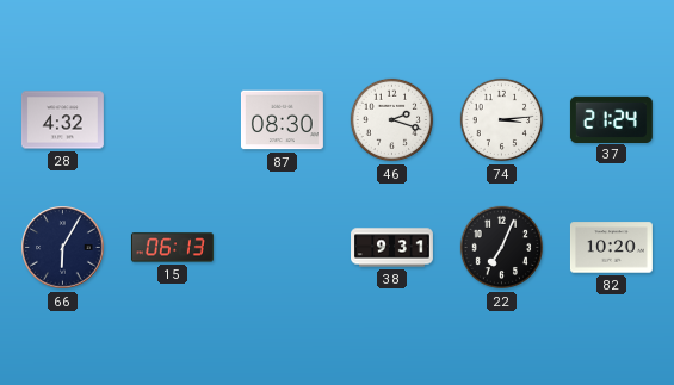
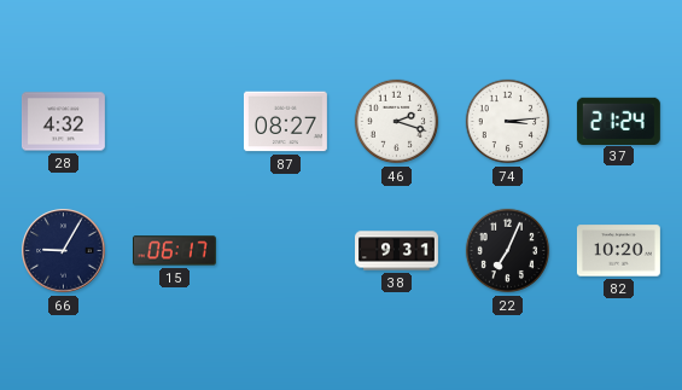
87: 08:30 -> 08:27 (285, 122)
66: 6:05 -> 9:05 (64, 251)
15: 06:13 -> 06:17 (174, 251)
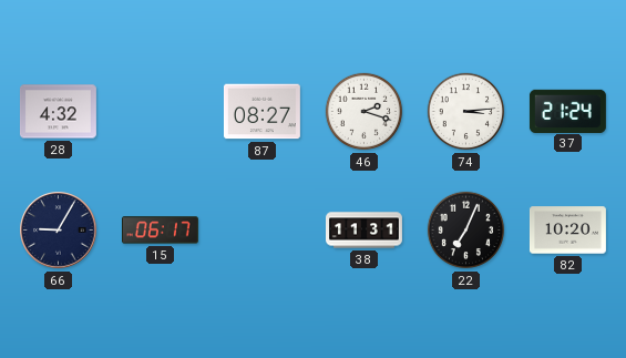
38: 9:31 -> 11:31 (365, 231)
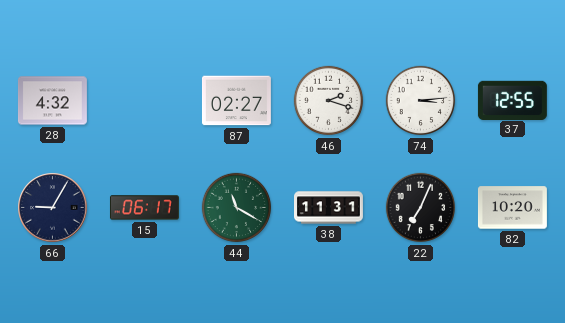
87: 08:27 -> 02:27 (236, 101)
37: 21:24 -> 12:55 (512, 100)
44: none -> 11:20 (237, 208)
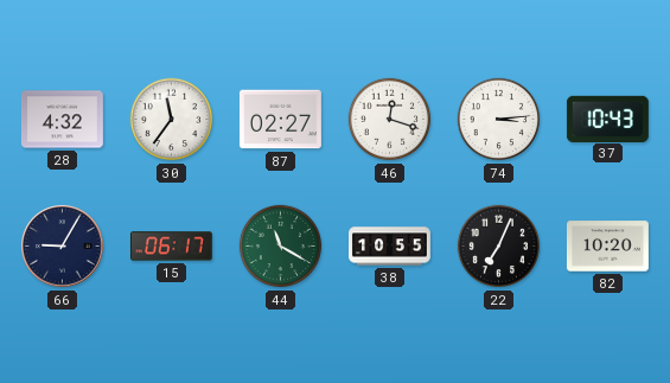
30: none -> 11:36 (172, 120)
46: 2:18 -> 12:18 (390, 120)
37: 12:55 -> 10:43 (607, 119)
38: 11:31 -> 10:55 (390, 247)
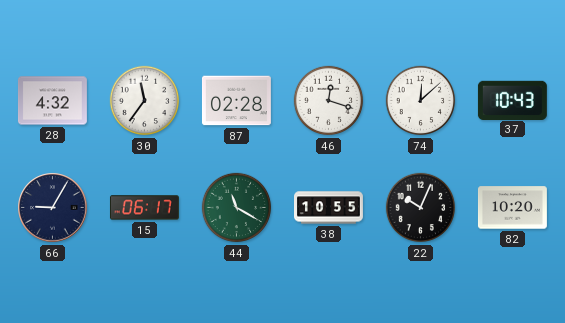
87: 02:27 -> 02:28 (236, 101)
74: 3:14 -> 12:08 (421, 101)
22: 7:04 -> 10:04 (421, 208)
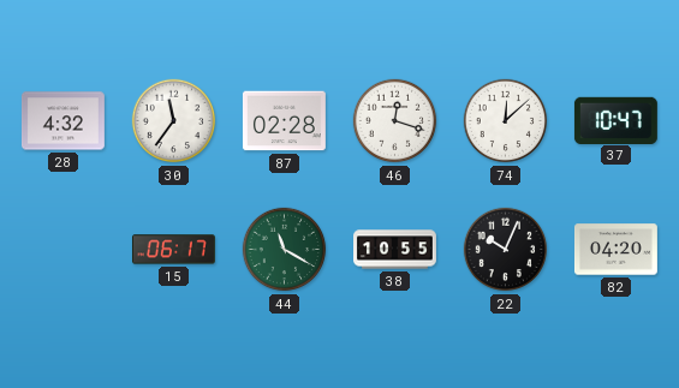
37: 10:43 -> 10:47 (615, 120)
66: 9:05 -> none (53, 208)
82: 10:20 -> 04:20 (615, 250)
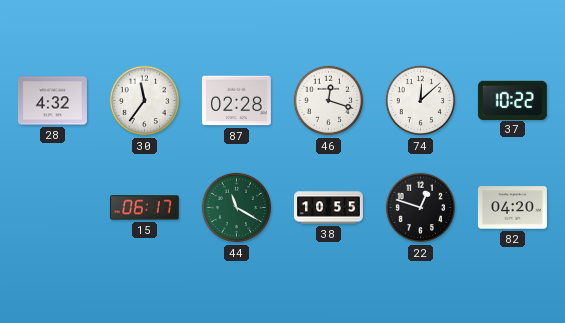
37: 10:47 -> 10:22 (512, 100)
22: 10:04 -> 12:48 (421, 208)
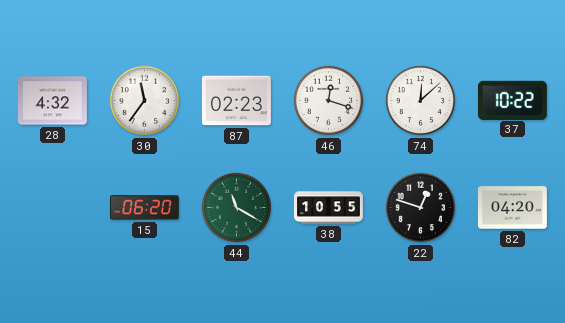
87: 02:28 -> 02:23 (236, 101)
15: 06:17 -> 06:20 (144, 208)
